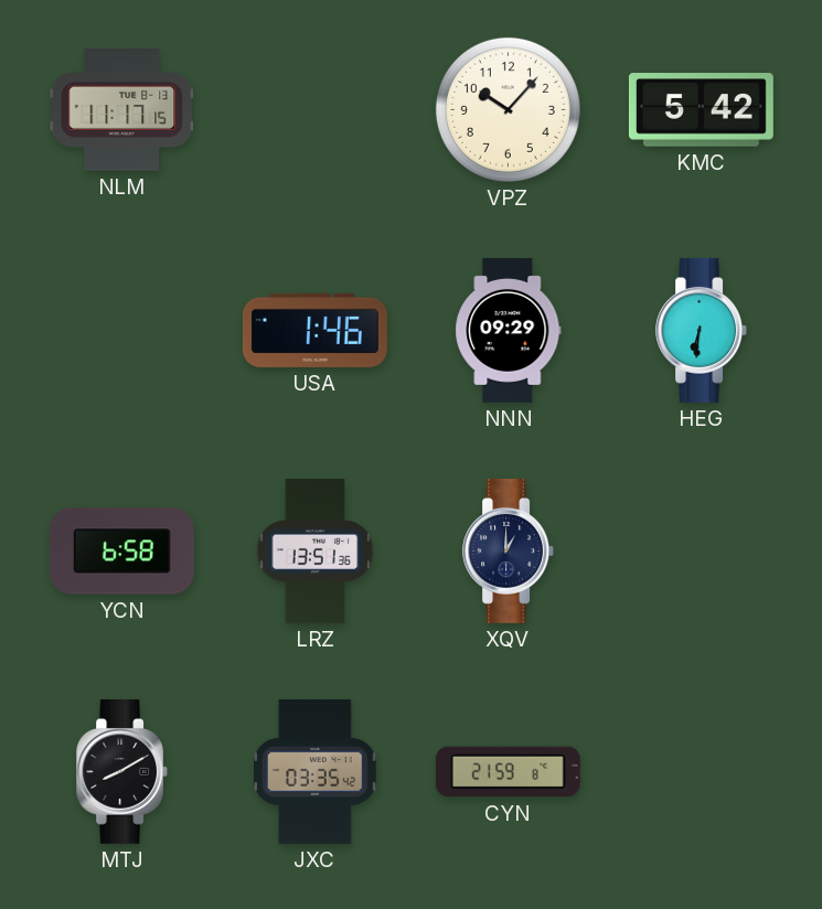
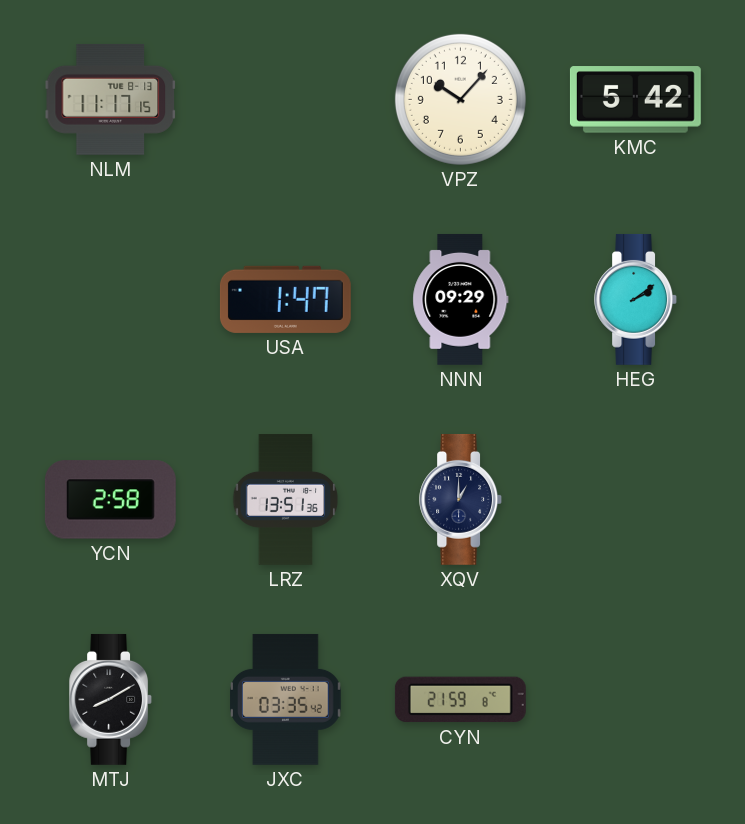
USA: 1:46 -> 1:47 (285, 299)
HEG: 6:31 -> 2:09 (636, 299)
YCN: 6:58 -> 2:58 (110, 500)
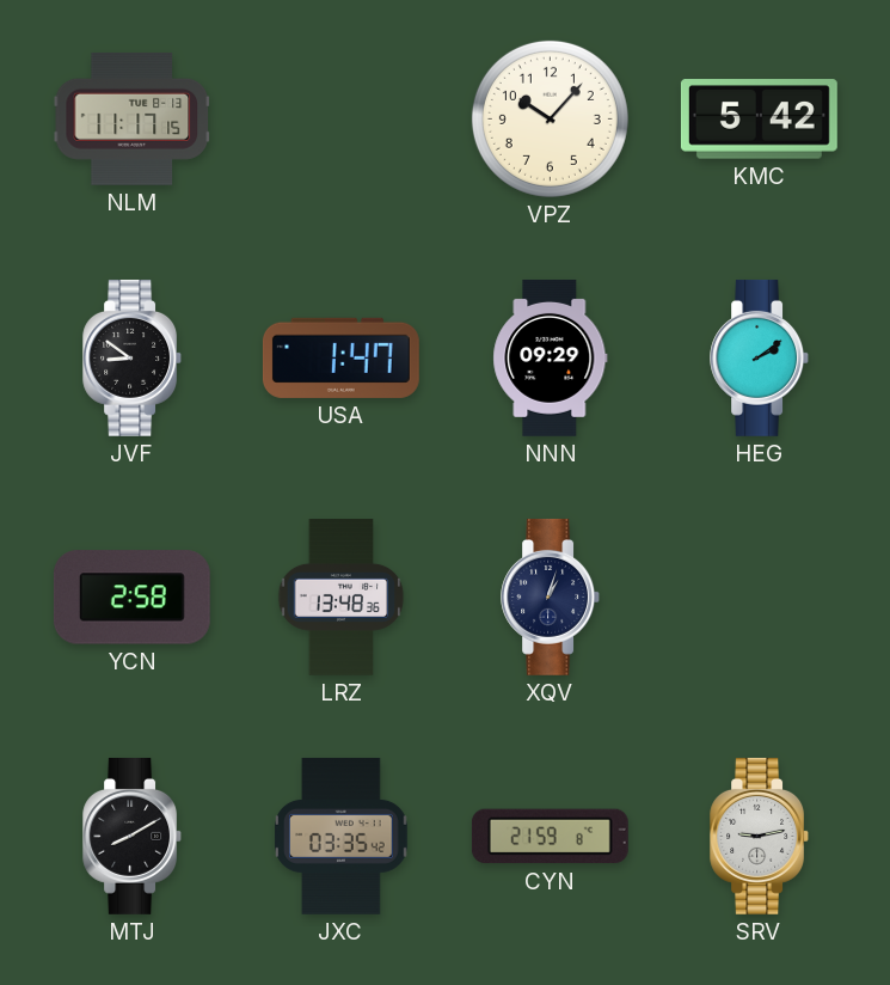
JVF: none -> 8:51 (133, 357)
LRZ: 13:51 -> 13:48 (342, 598)
XQV: 1:00 -> 1:03 (551, 596)
SRV: none -> 9:13 (760, 836)
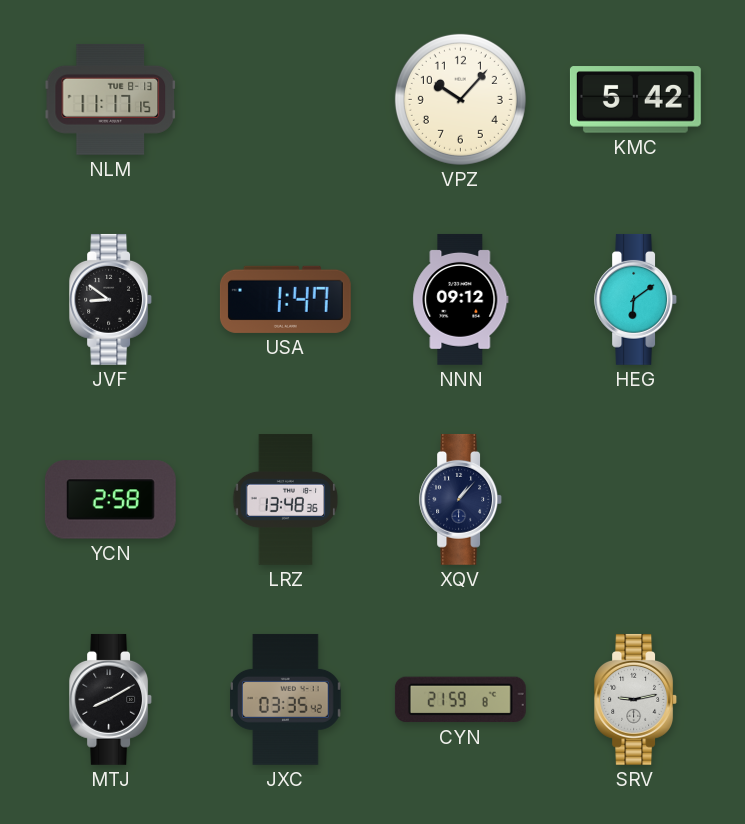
NNN: 09:29 -> 09:12 (461, 299)
HEG: 2:09 -> 6:09 (636, 299)
XQV: 1:03 -> 1:07 (461, 499)
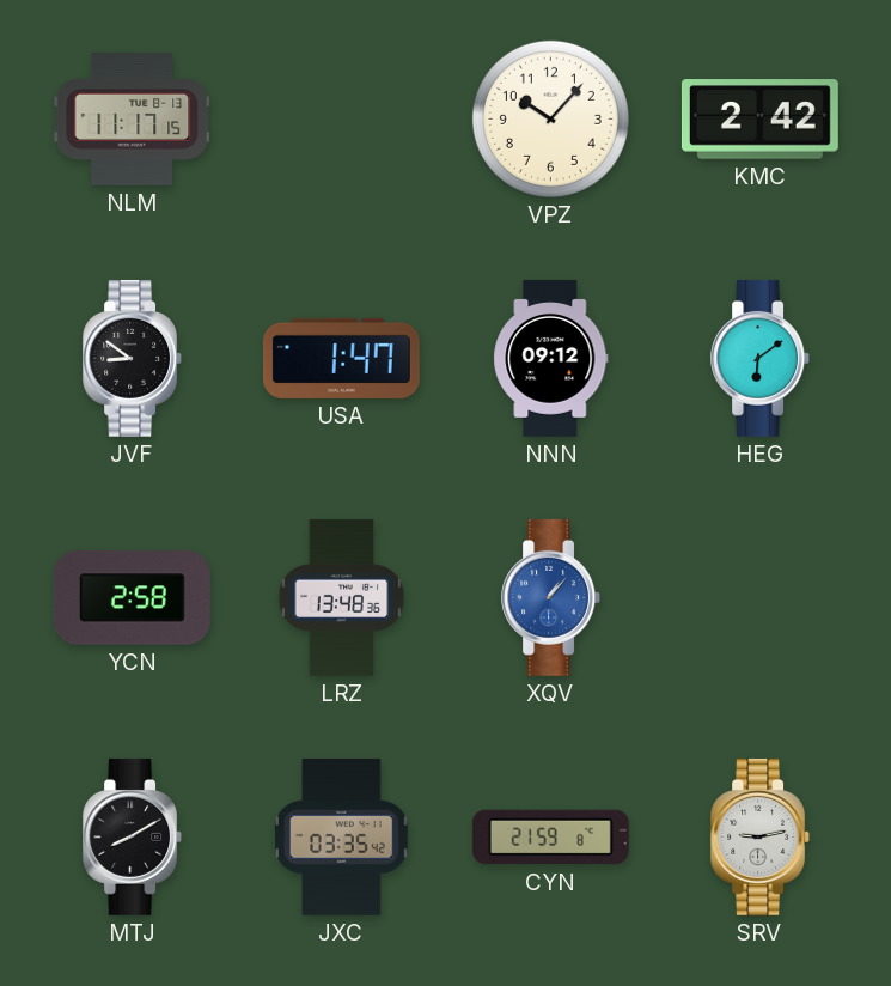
KMC: 5:42 -> 2:42 (759, 120)
XQV dial: navy -> blue (551, 597)
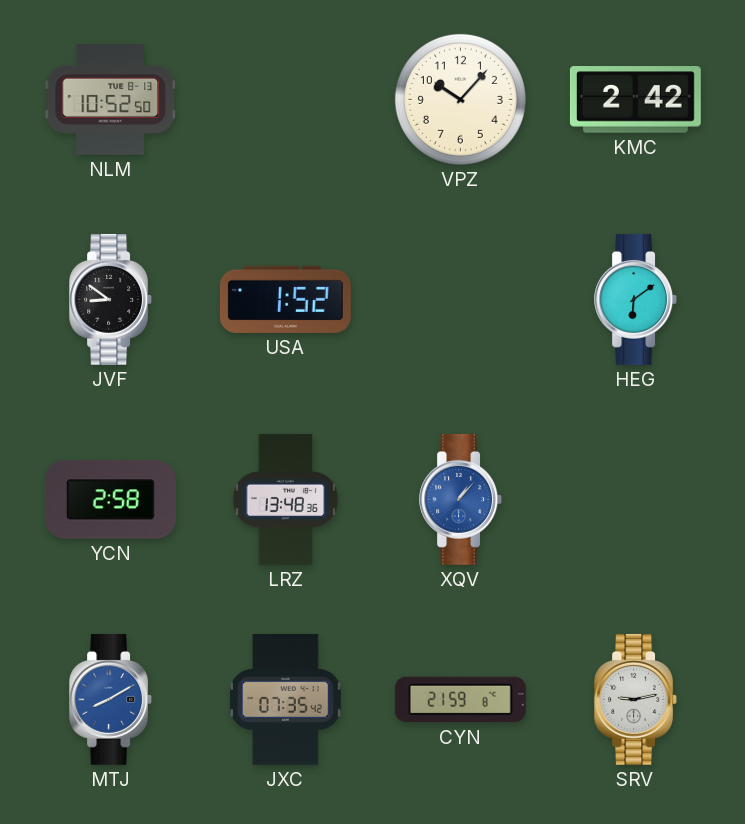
NLM: 11:17 -> 10:52 (111, 99)
USA: 1:47 -> 1:52 (285, 299)
NNN: 09:12 -> none (551, 358)
MTJ dial: black -> blue (111, 699)
JXC: 03:35 -> 07:35 (286, 699)
